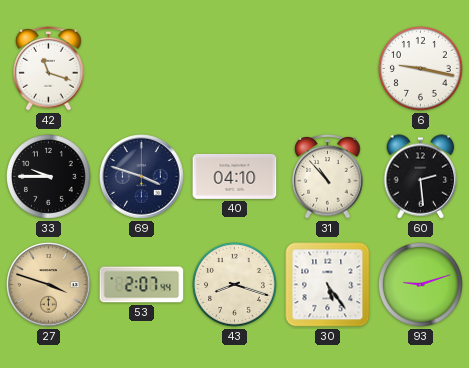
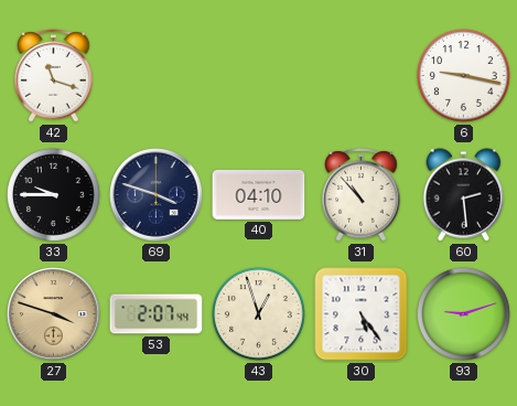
43: 8:18 -> 12:57 (259, 314)
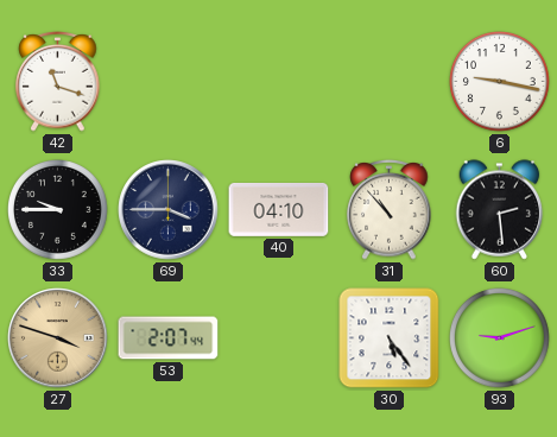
69: 3:48 -> 3:45 (169, 210)
43: 12:57 -> none (259, 314)
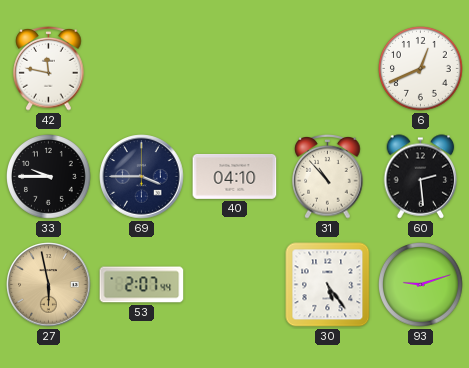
42: 11:18 -> 11:47 (49, 69)
6: 9:17 -> 12:41 (421, 69)
27: 3:48 -> 5:58 (49, 285)
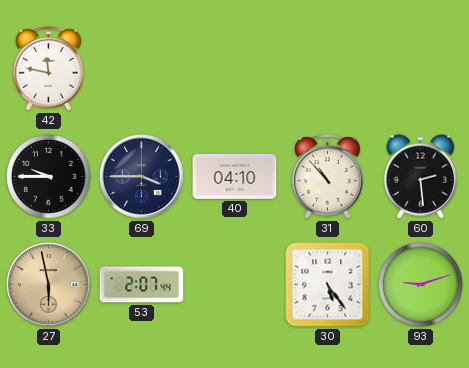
6: 12:41 -> none (421, 69)
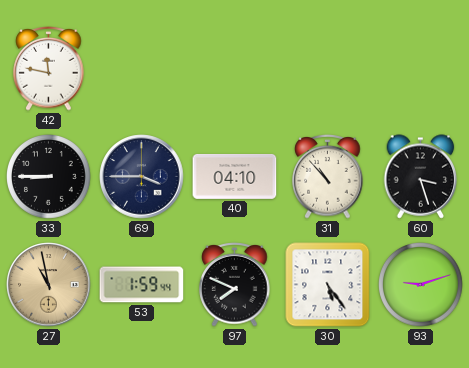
33: 9:45 -> 8:45 (49, 177)
60: 2:29 -> 3:27 (421, 177)
27: 5:58 -> 10:58 (49, 285)
53: 2:07 -> 1:59 (142, 285)
97: none -> 7:49 (235, 285)
